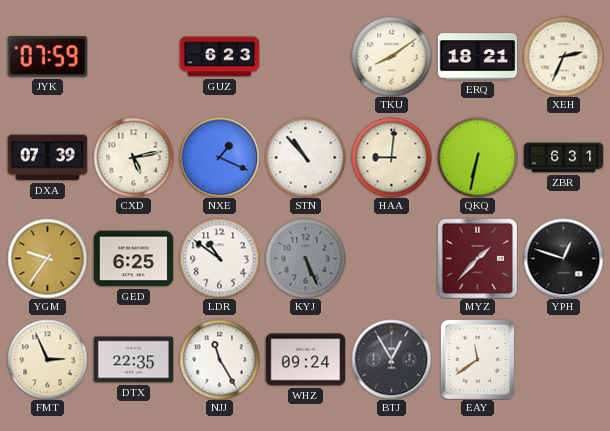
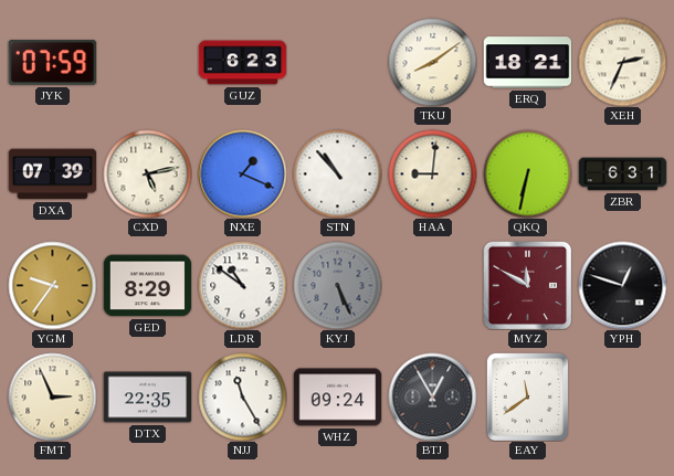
GED: 6:25 -> 8:29 (147, 286)
MYZ: 1:37 -> 11:50 (527, 285)
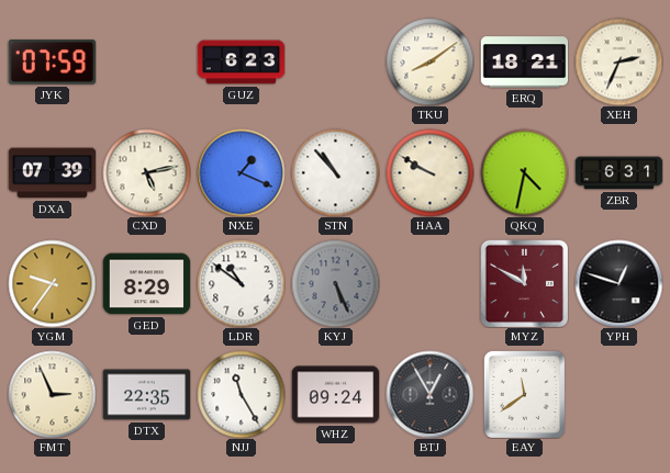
HAA: 9:01 -> 9:50 (429, 172)
QKQ: 6:32 -> 4:32 (524, 172)
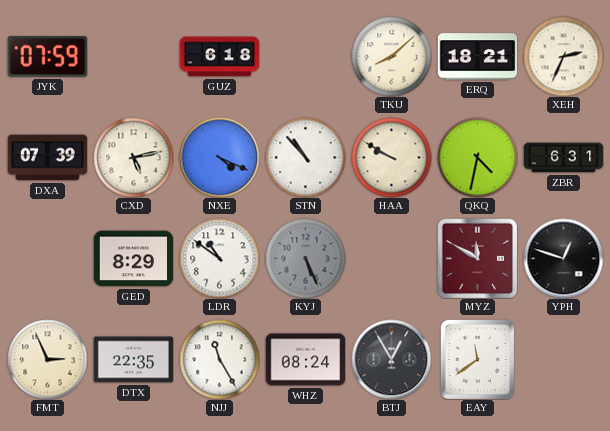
GUZ: 6:23 -> 6:18 (219, 57)
TKU: 8:09 -> 8:08 (391, 56)
NXE: 1:19 -> 4:19 (219, 157)
YGM: 9:36 -> none (52, 283)
WHZ: 09:24 -> 08:24 (305, 360)
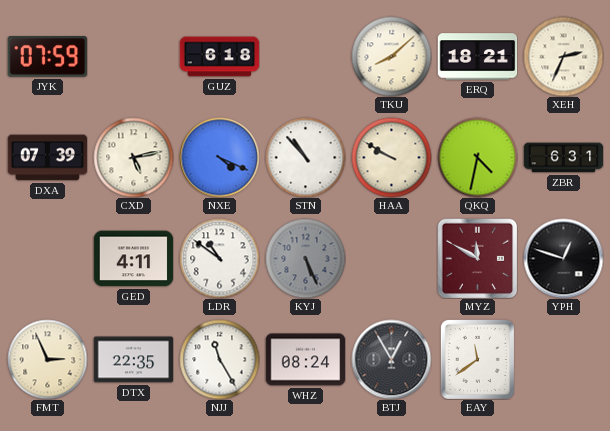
GED: 8:29 -> 4:11 (133, 259)
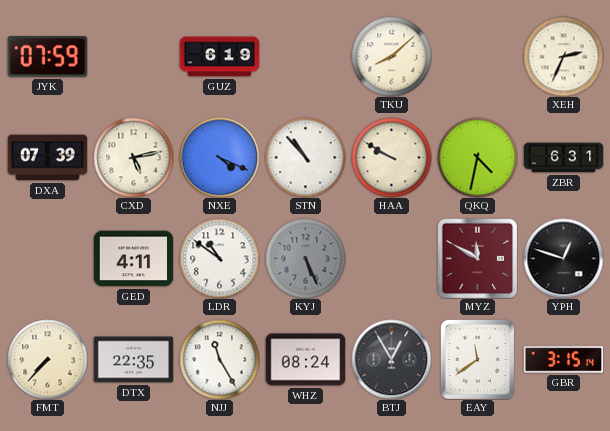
GUZ: 6:18 -> 6:19 (219, 57)
ERQ: 18:21 -> none (477, 57)
FMT: 2:56 -> 7:37 (47, 359)
GBR: none -> 3:15 (563, 360)
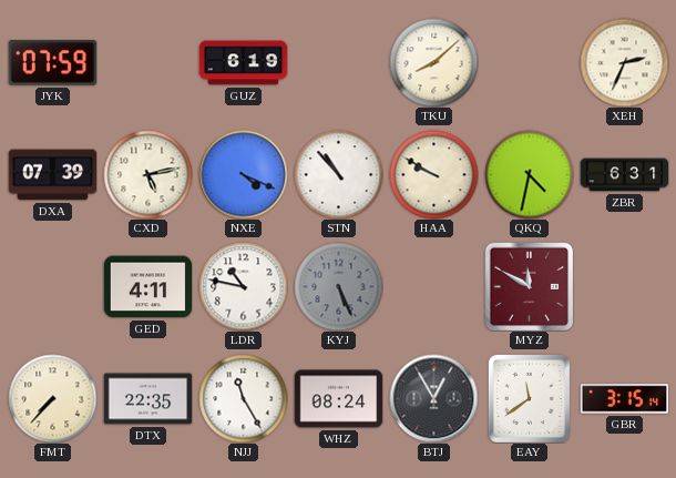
LDR: 10:51 -> 10:47 (243, 286)
YPH: 12:48 -> none (563, 258)
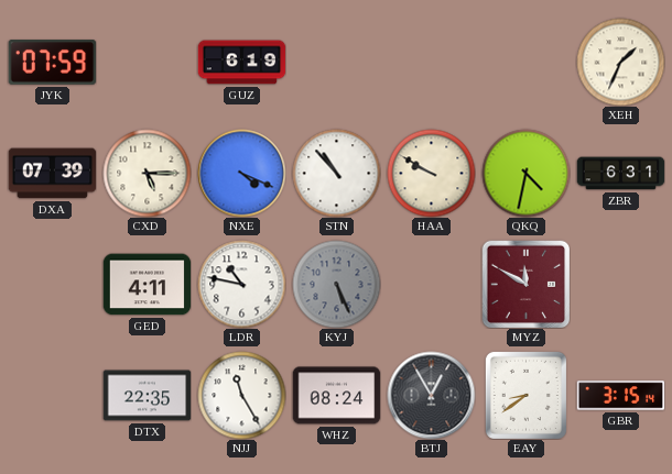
TKU: 8:08 -> none (433, 62)
XEH: 2:34 -> 1:34 (620, 62)
CXD: 5:13 -> 5:15 (147, 173)
FMT: 7:37 -> none (52, 398)
EAY: 11:39 -> 8:39 (525, 395)
